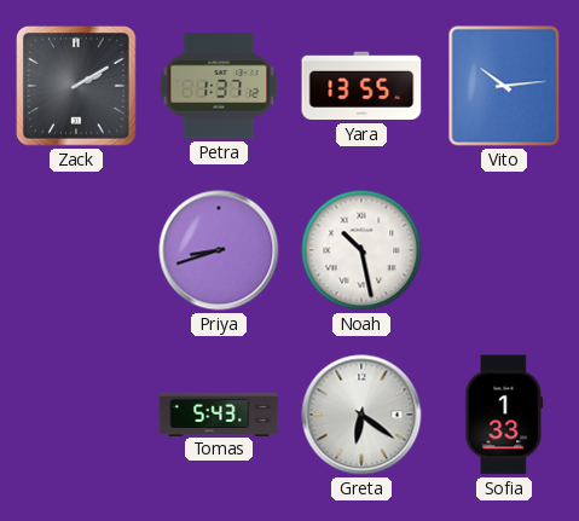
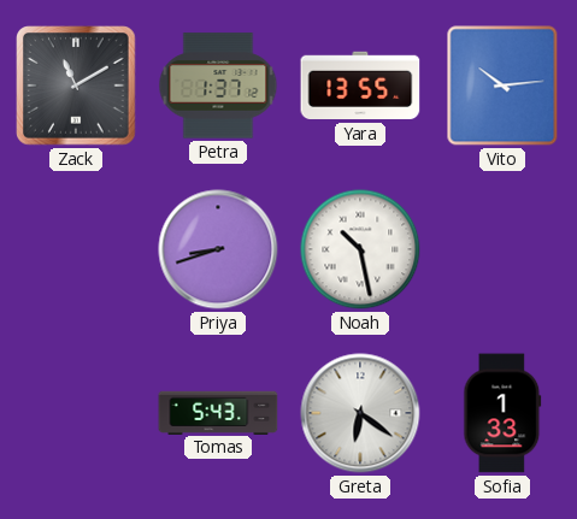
Zack: 2:10 -> 11:10 (76, 85)
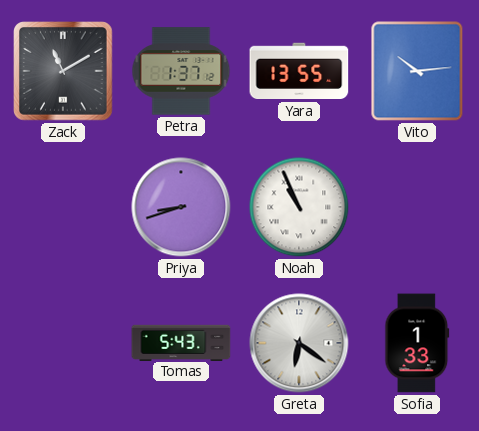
Noah: 10:28 -> 10:56 (299, 207)
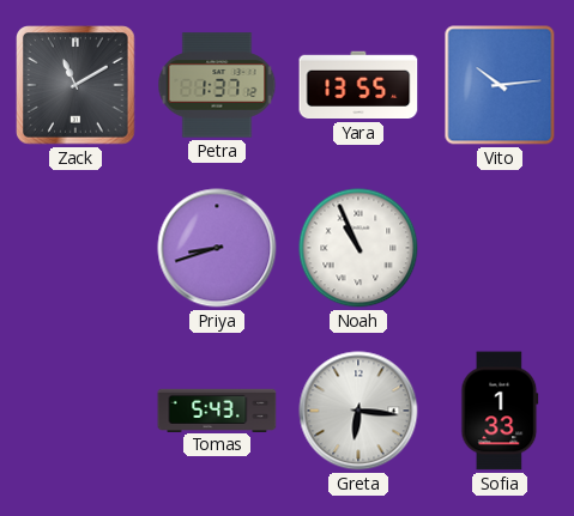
Greta: 6:21 -> 6:16 (358, 411)
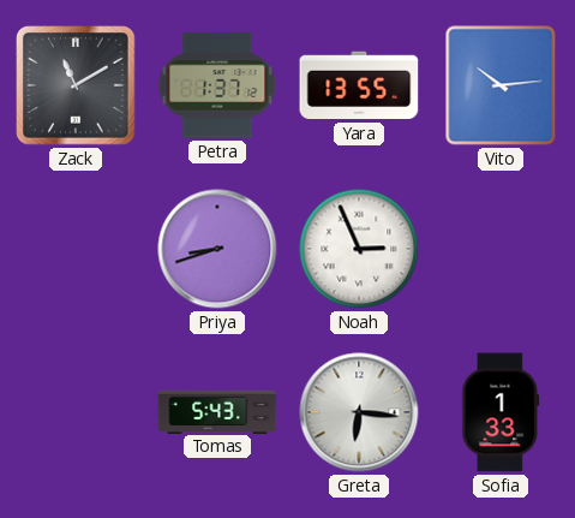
Noah: 10:56 -> 2:56 (359, 249)
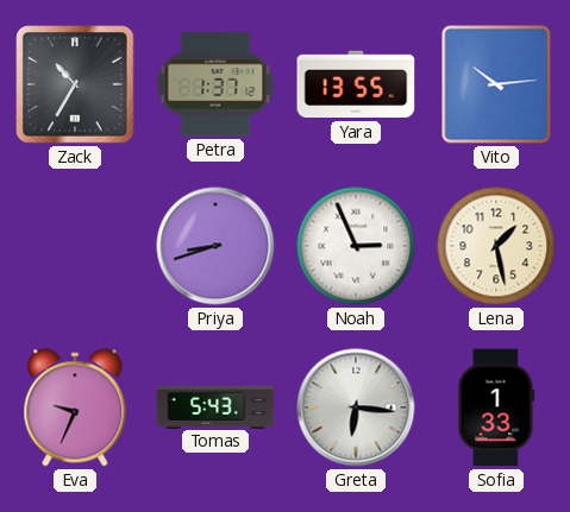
Zack: 11:10 -> 10:35 (75, 84)
Lena: none -> 1:28 (496, 246)
Eva: none -> 9:34 (75, 407)
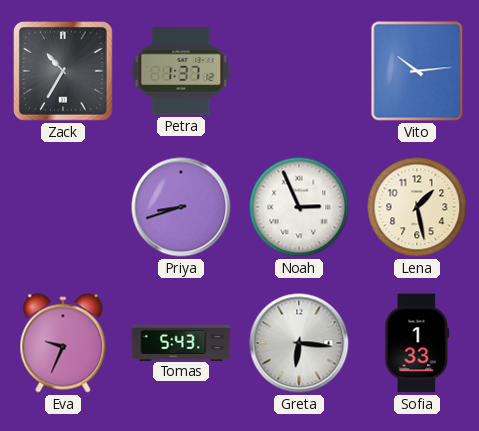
Yara: 13:55 -> none (356, 84)
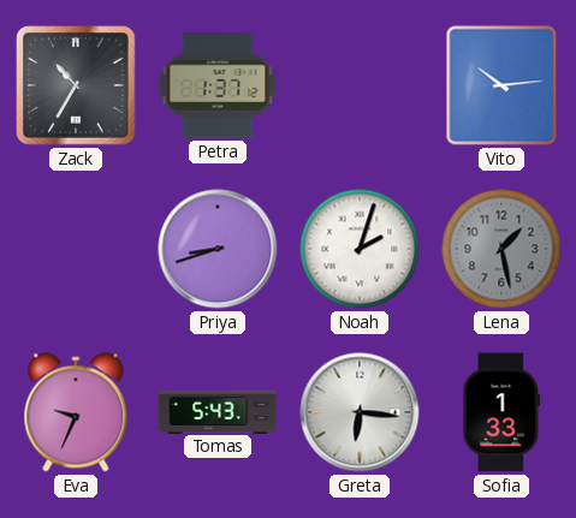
Noah: 2:56 -> 2:03 (360, 249)
Lena dial: cream -> grey (501, 249)
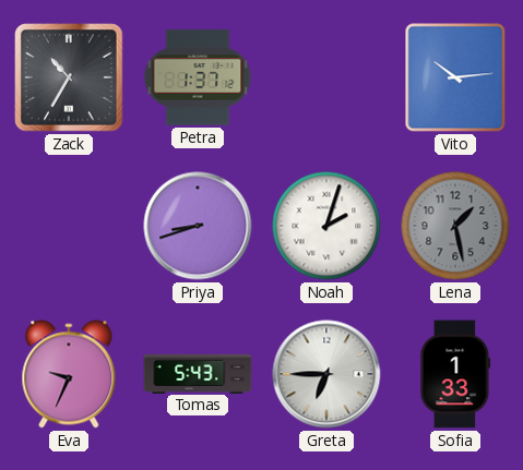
Greta: 6:16 -> 6:45 (326, 374)
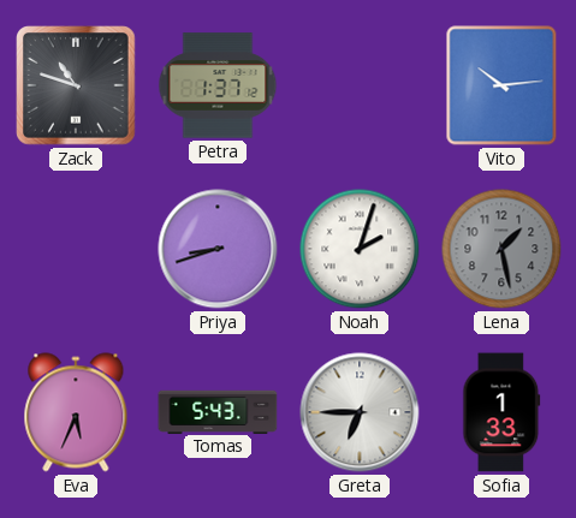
Zack: 10:35 -> 10:48 (76, 85)
Eva: 9:34 -> 5:34 (76, 412)
